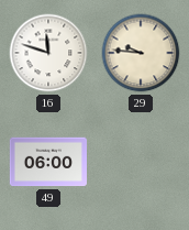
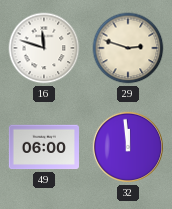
29: 9:46 -> 2:48 (128, 48)
32: none -> 11:59 (128, 147)
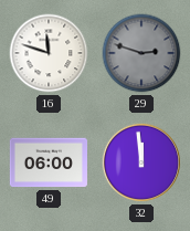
29 dial: cream -> grey (141, 53)
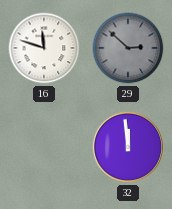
29: 2:48 -> 2:52 (128, 48)
49: 06:00 -> none (47, 162)
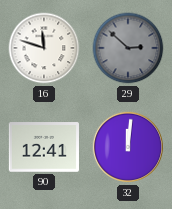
90: none -> 12:41 (44, 147)
32: 11:59 -> 12:01 (128, 147)
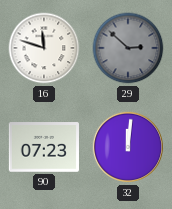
90: 12:41 -> 07:23 (44, 147)
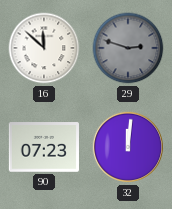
16: 11:48 -> 11:52 (44, 48)
29: 2:52 -> 2:48 (128, 48)
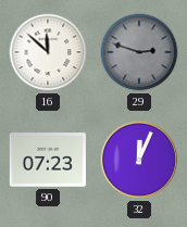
32: 12:01 -> 12:04 (139, 160)
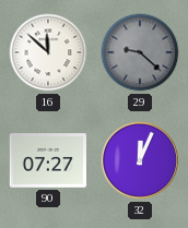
29: 2:48 -> 9:22 (140, 52)
90: 07:23 -> 07:27 (48, 160)
